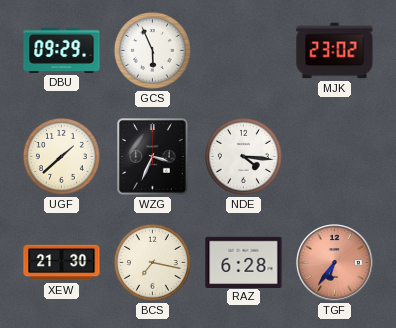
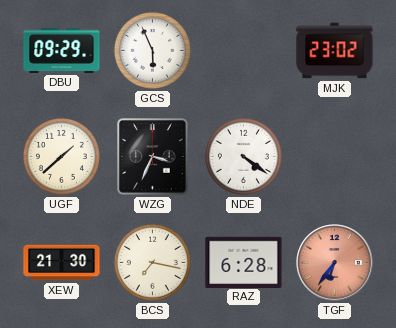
NDE: 4:16 -> 4:21 (243, 156)
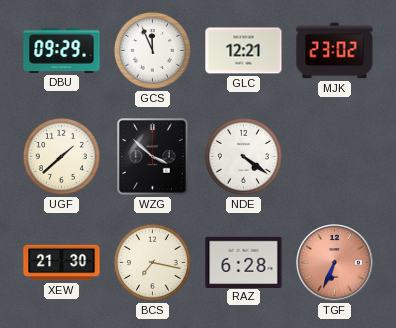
GCS: 5:56 -> 11:56 (152, 50)
GLC: none -> 12:21 (244, 51)
WZG: 3:34 -> 3:52 (153, 157)
TGF: 6:36 -> 6:34 (335, 263)
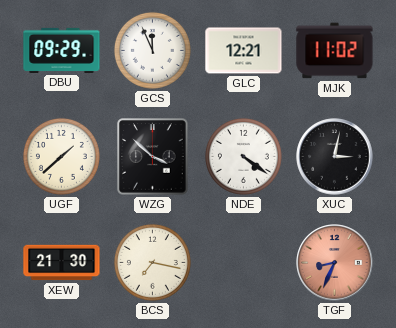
MJK: 23:02 -> 11:02 (335, 51)
XUC: none -> 3:02 (335, 157)
RAZ: 6:28 -> none (244, 262)
TGF: 6:34 -> 8:34 (335, 263)
